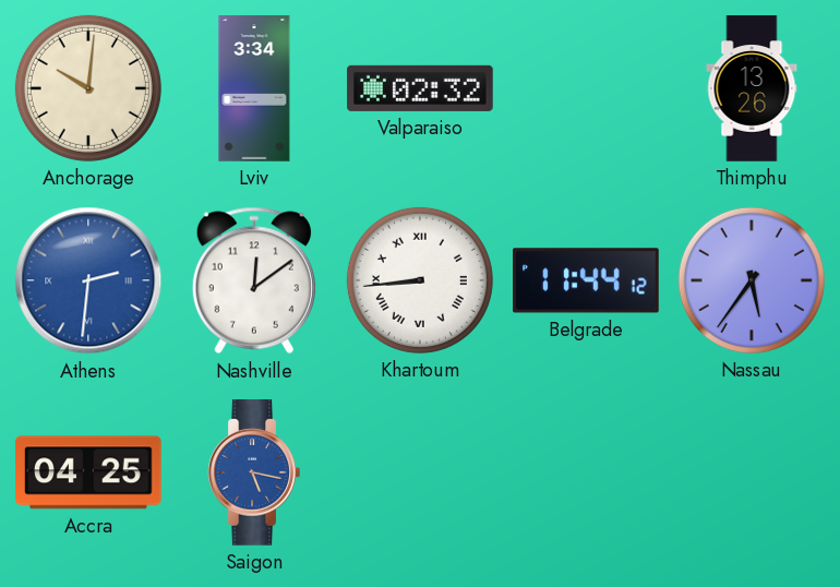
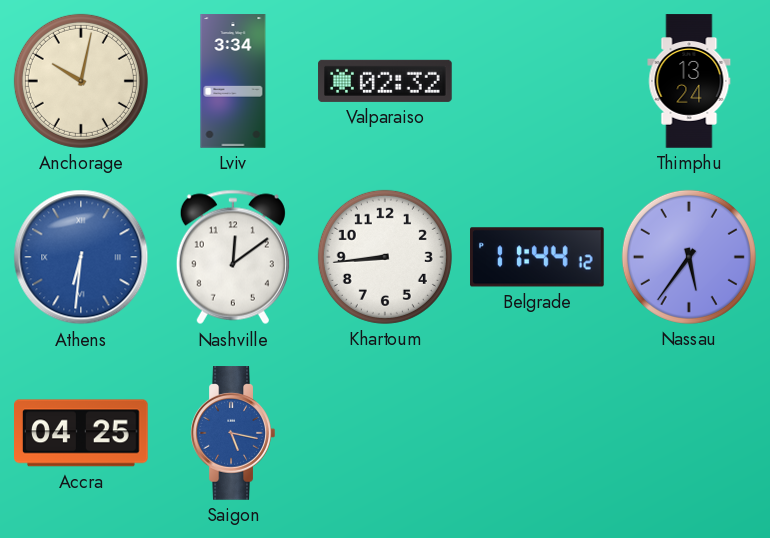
Anchorage: 10:01 -> 10:02 (81, 81)
Thimphu: 13:26 -> 13:24 (689, 81)
Athens: 2:31 -> 6:31 (81, 257)
Khartoum numerals: Roman -> Arabic (385, 257)
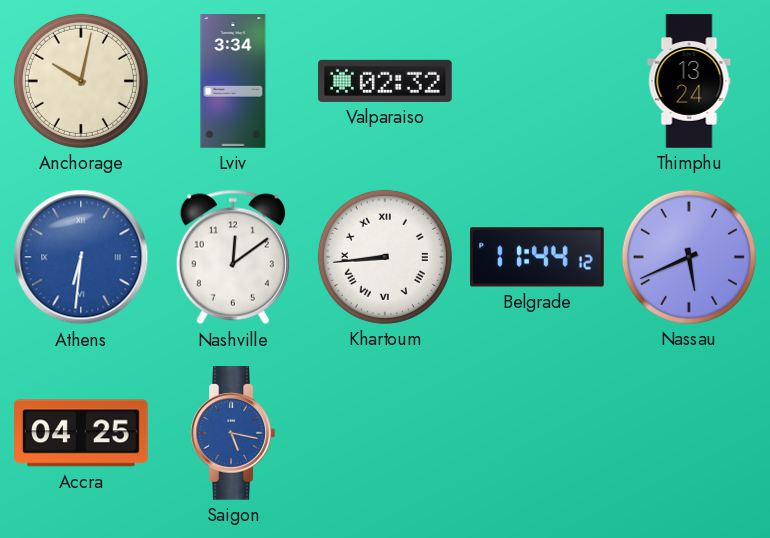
Khartoum numerals: Arabic -> Roman (385, 257)
Nassau: 5:36 -> 5:41 (689, 257)
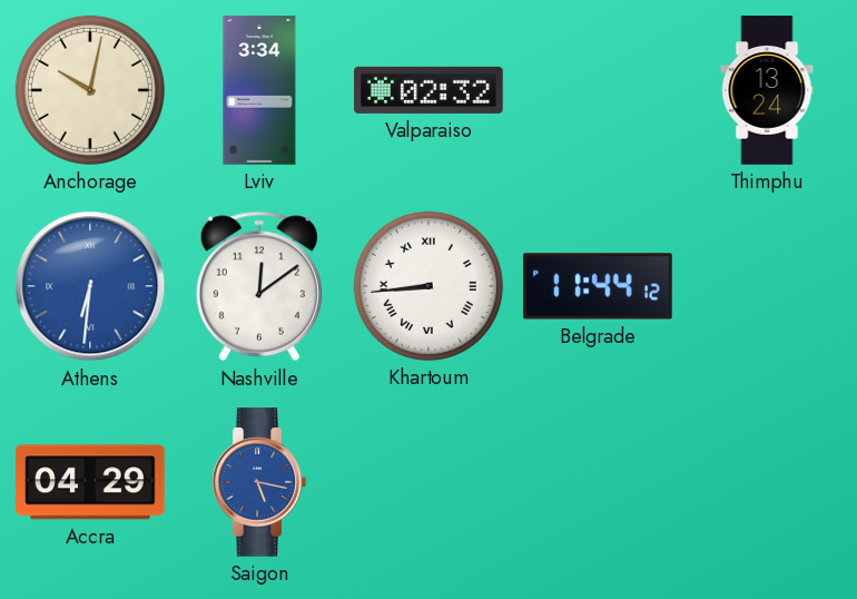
Nassau: 5:41 -> none (689, 257)
Accra: 04:25 -> 04:29 (91, 482)
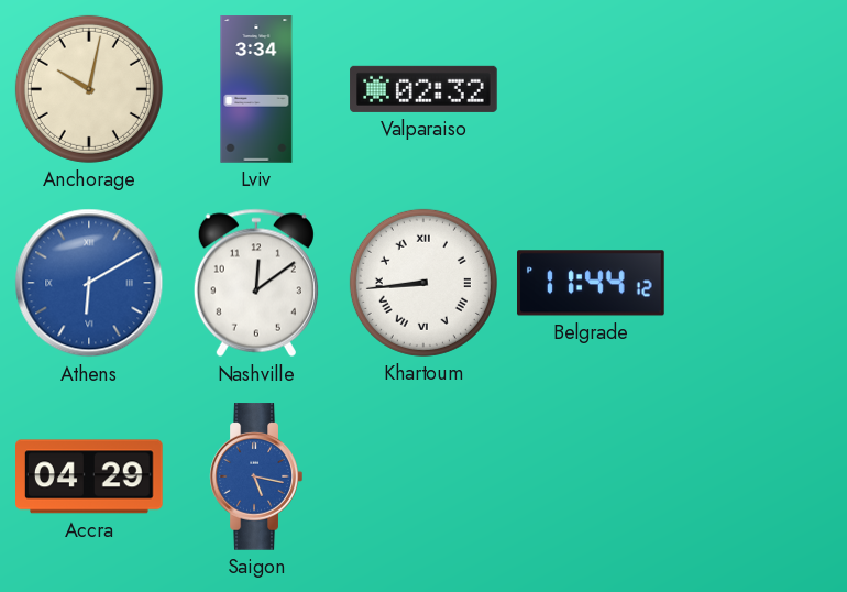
Thimphu: 13:24 -> none (767, 90)
Athens: 6:31 -> 6:10 (89, 283)
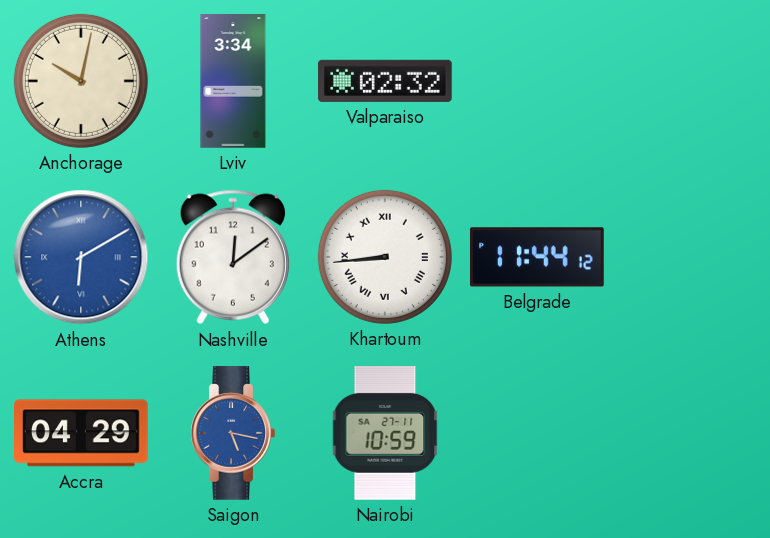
Nairobi: none -> 10:59 (385, 434)
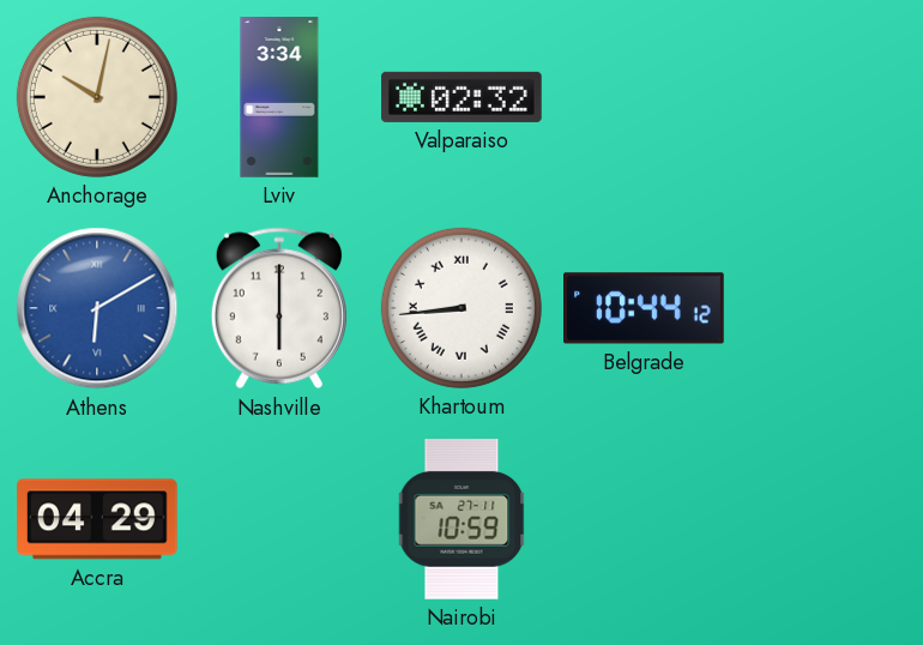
Nashville: 12:09 -> 6:00 (279, 308)
Belgrade: 11:44 -> 10:44 (645, 308)
Saigon: 5:17 -> none (233, 433)
